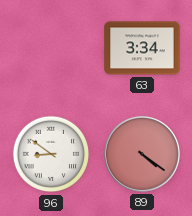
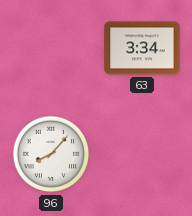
96: 8:51 -> 8:07 (51, 154)
89: 4:21 -> none (142, 154)
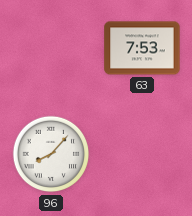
63: 3:34 -> 7:53 (142, 48)
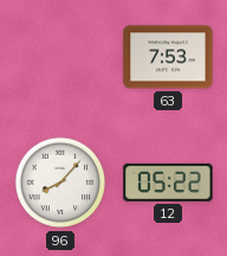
12: none -> 05:22 (168, 183)
